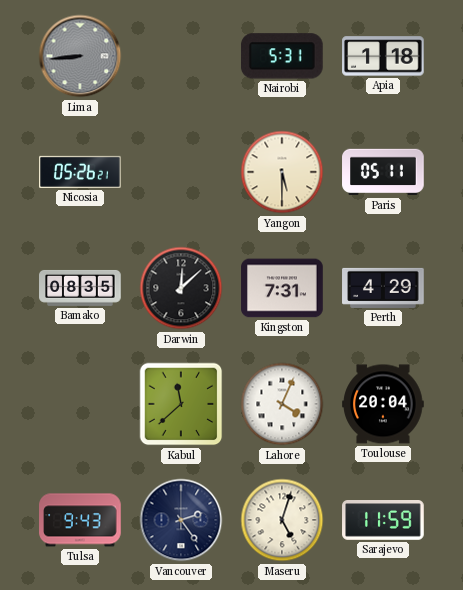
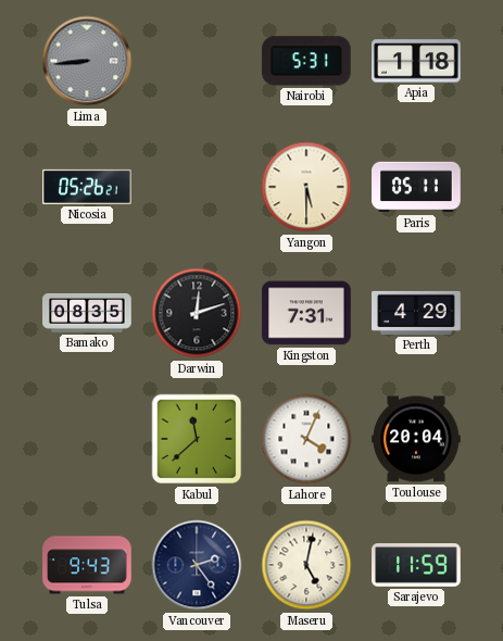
Darwin: 12:08 -> 12:12 (197, 313)
Maseru: 5:03 -> 5:02 (306, 565)
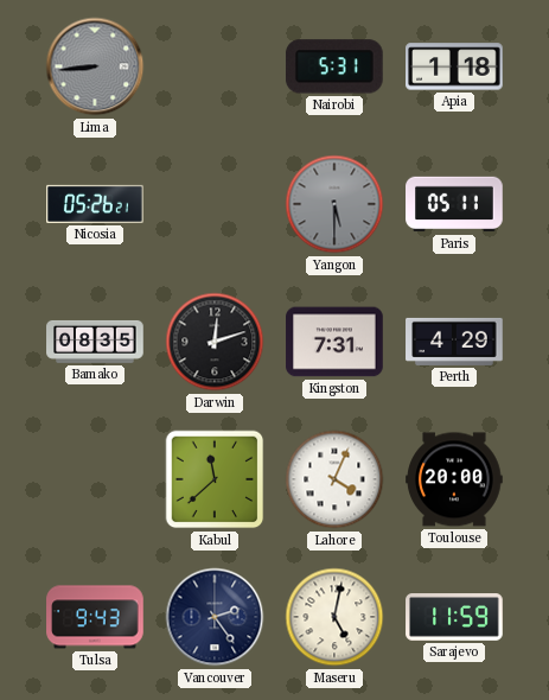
Yangon dial: cream -> grey (334, 204)
Toulouse: 20:04 -> 20:00 (454, 479)
